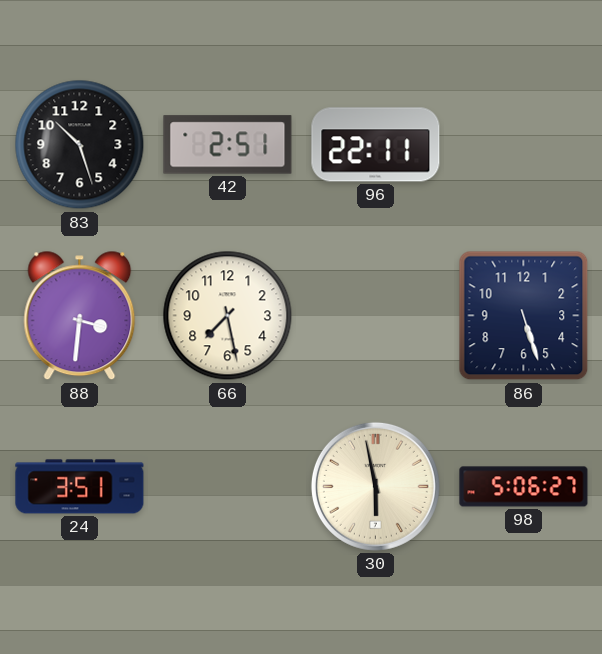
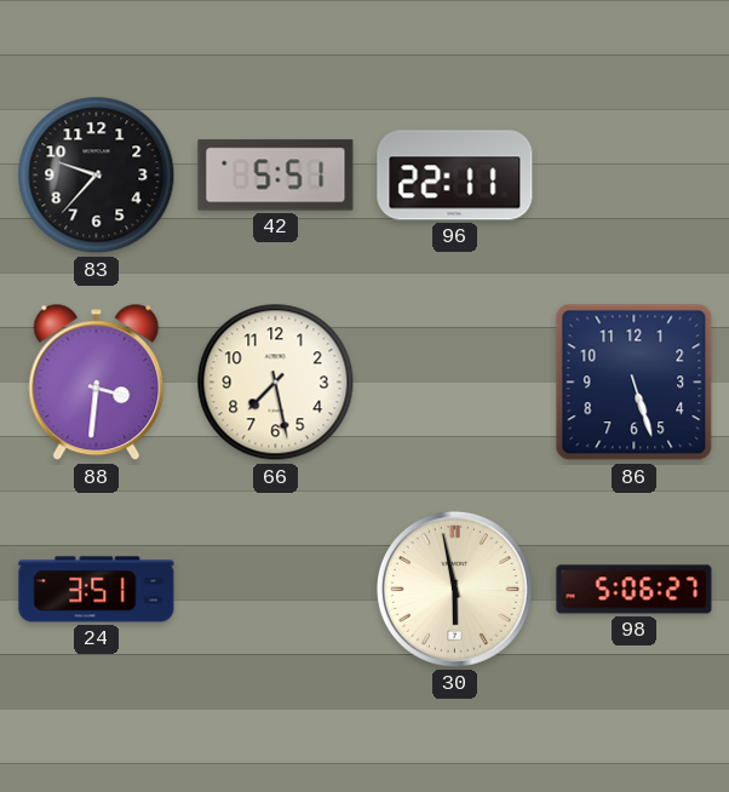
83: 10:27 -> 9:37 (97, 176)
42: 2:51 -> 5:51 (276, 176)
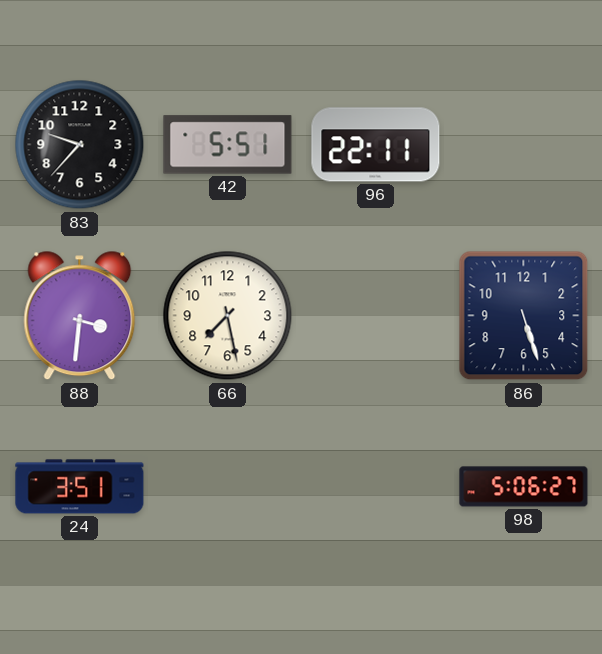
30: 5:58 -> none (454, 589)
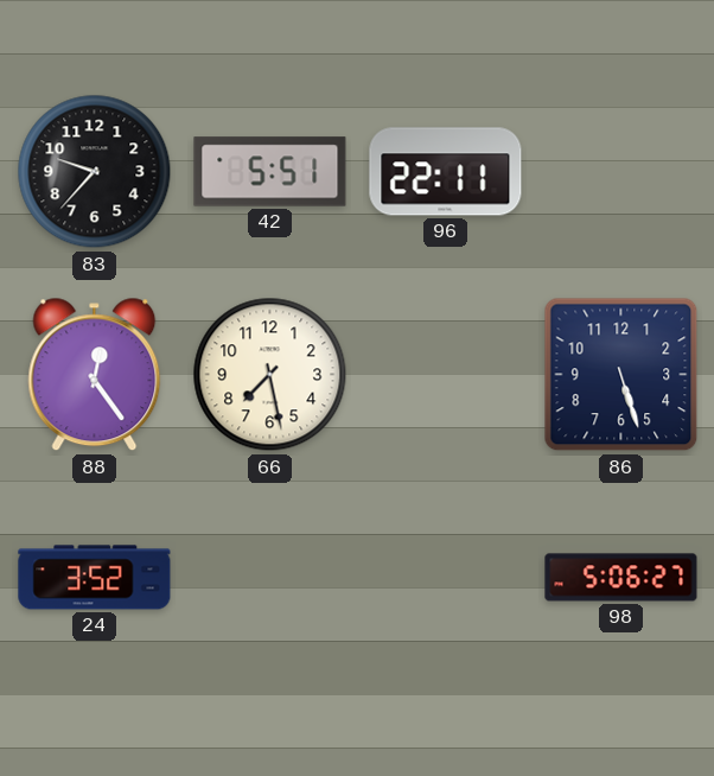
88: 3:31 -> 12:24 (95, 375)
24: 3:51 -> 3:52 (95, 578)
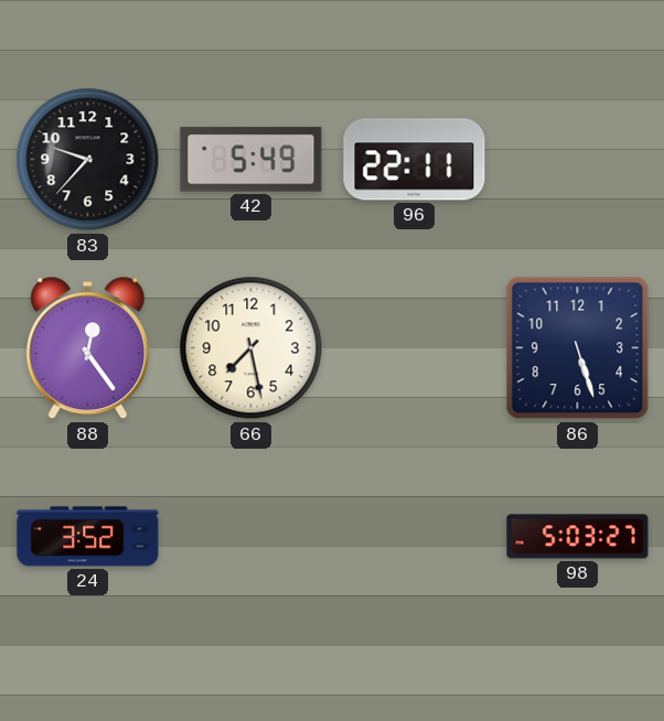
42: 5:51 -> 5:49 (251, 160)
98: 5:06 -> 5:03 (578, 537)
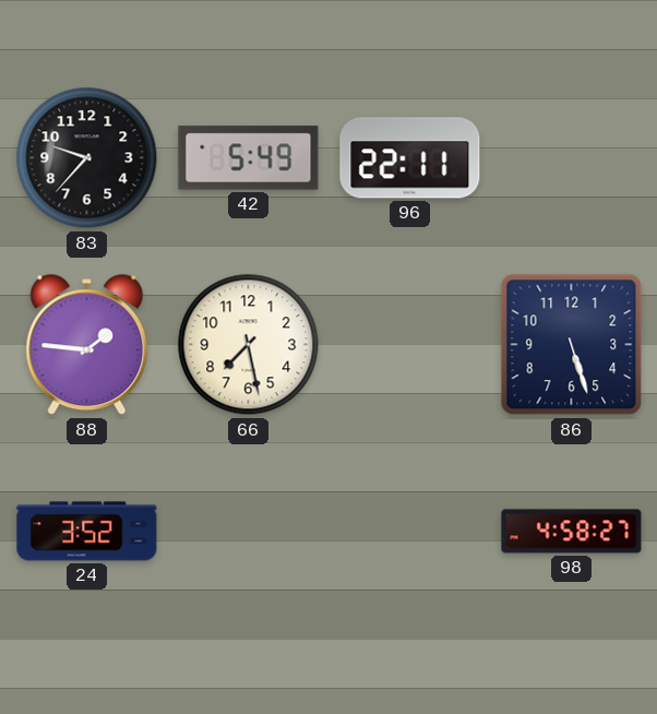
88: 12:24 -> 1:46 (87, 345)
98: 5:03 -> 4:58 (572, 532)
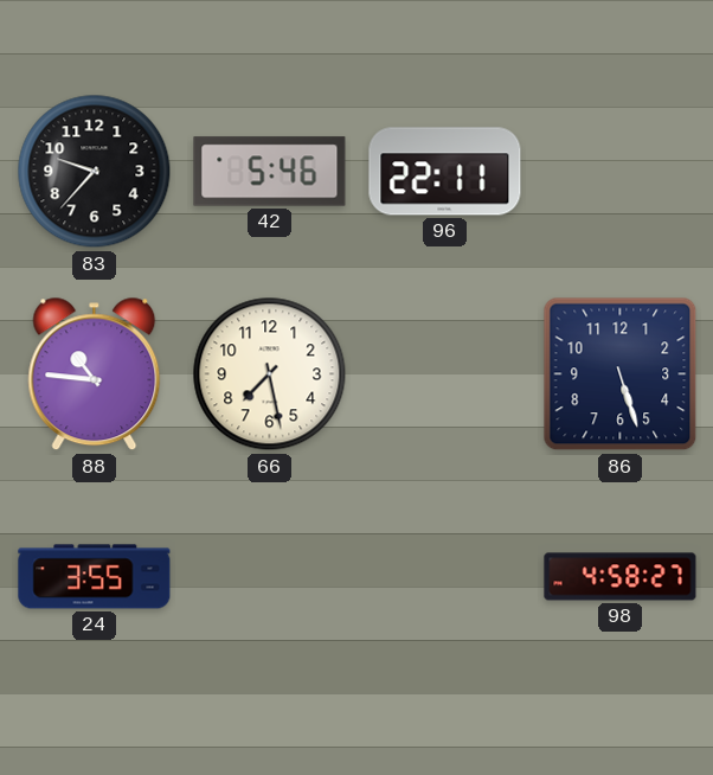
42: 5:49 -> 5:46 (270, 172)
88: 1:46 -> 10:46 (95, 374)
24: 3:52 -> 3:55 (95, 577)
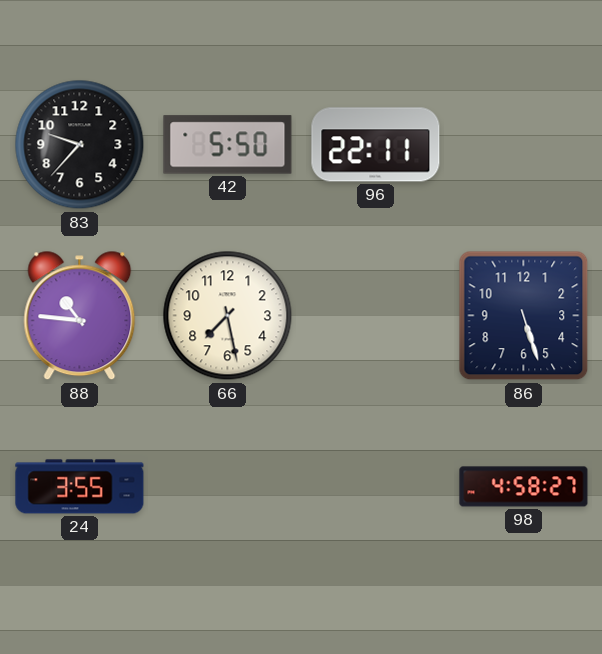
42: 5:46 -> 5:50 (228, 145)
